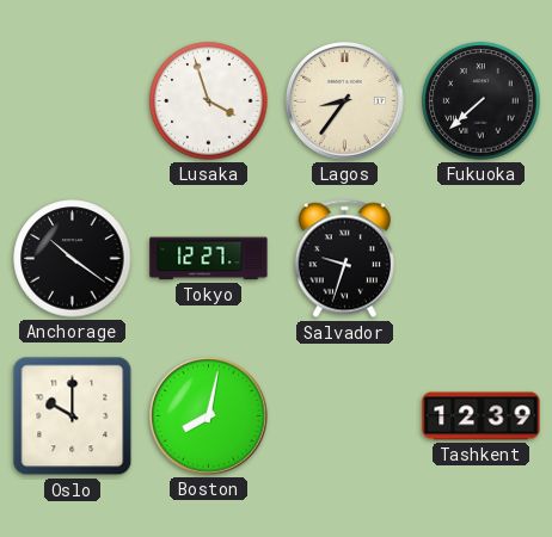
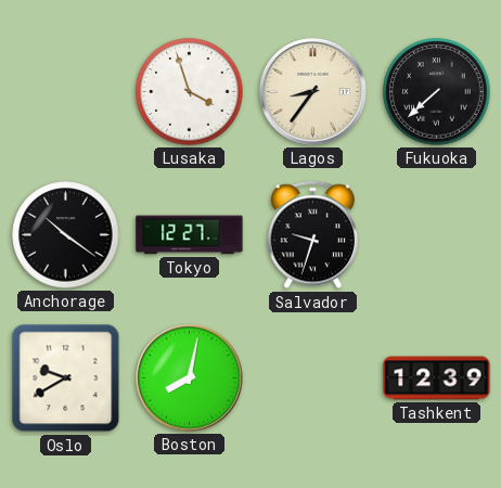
Oslo: 10:00 -> 9:40 (66, 378)
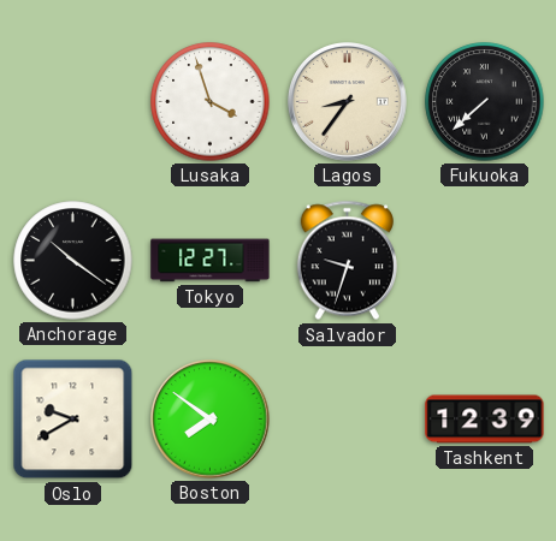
Boston: 8:02 -> 7:51 (211, 420)
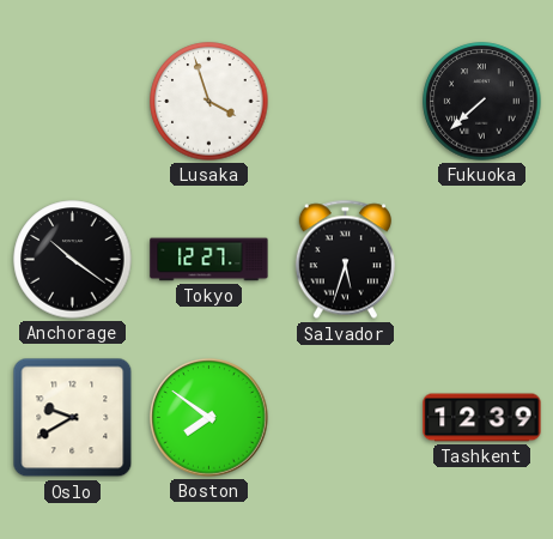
Lagos: 8:36 -> none (348, 102)
Salvador: 9:33 -> 5:33 (345, 260)
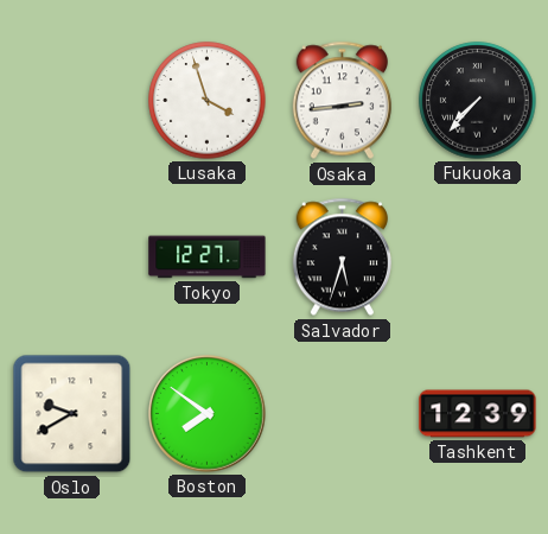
Osaka: none -> 2:44 (342, 101)
Fukuoka: 7:38 -> 7:37 (478, 101)
Anchorage: 10:21 -> none (73, 260)
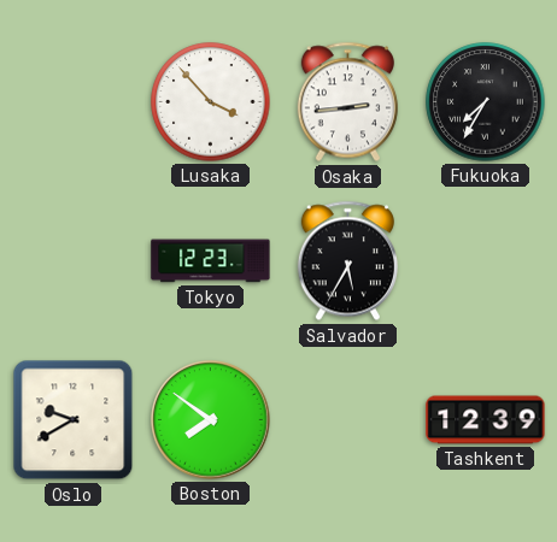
Lusaka: 3:57 -> 3:53 (211, 102)
Fukuoka: 7:37 -> 7:35 (486, 102)
Tokyo: 12:27 -> 12:23 (211, 261)
Salvador: 5:33 -> 5:35 (347, 261)
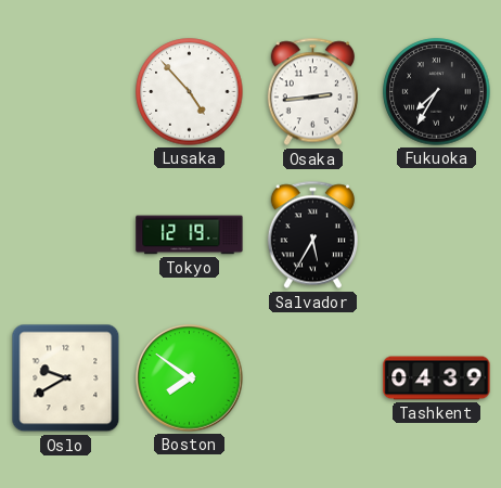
Lusaka: 3:53 -> 4:53 (190, 92)
Tokyo: 12:23 -> 12:19 (190, 235)
Tashkent: 12:39 -> 04:39 (437, 378)
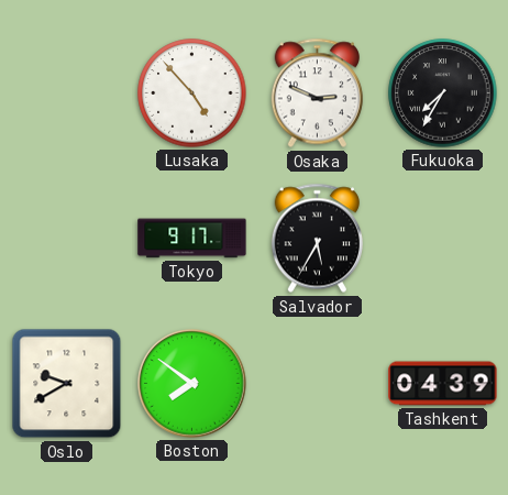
Osaka: 2:44 -> 2:49 (317, 94)
Tokyo: 12:19 -> 9:17 (192, 239)
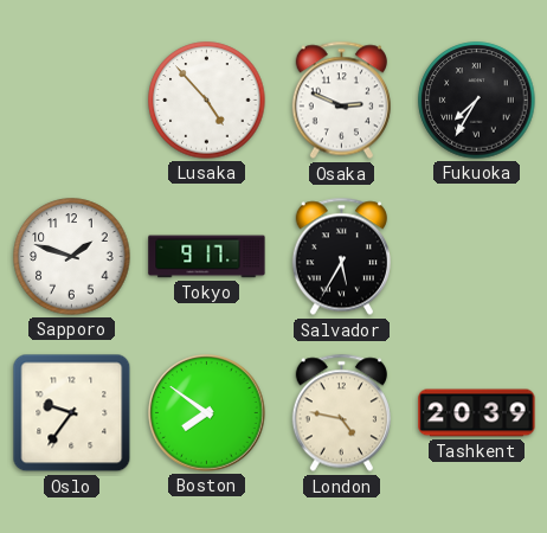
Sapporo: none -> 1:48 (72, 257)
Oslo: 9:40 -> 9:36 (72, 413)
London: none -> 4:47 (341, 413)
Tashkent: 04:39 -> 20:39 (477, 413)
